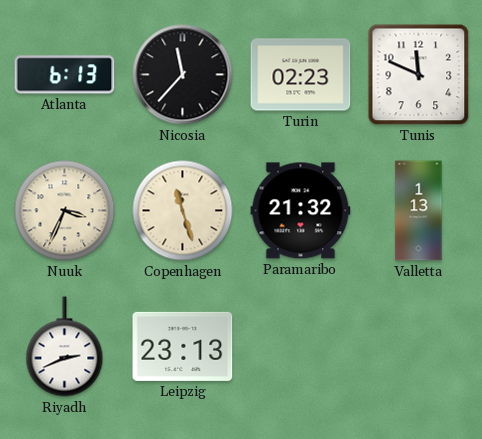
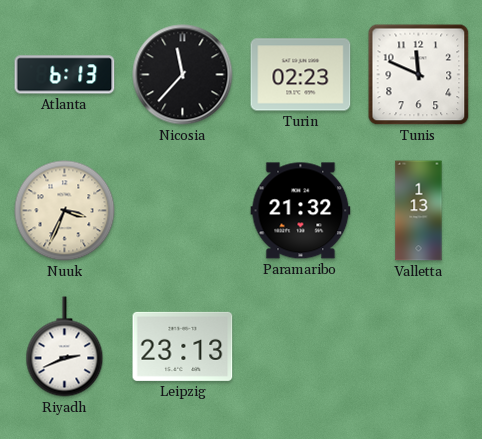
Copenhagen: 11:27 -> none (183, 211)
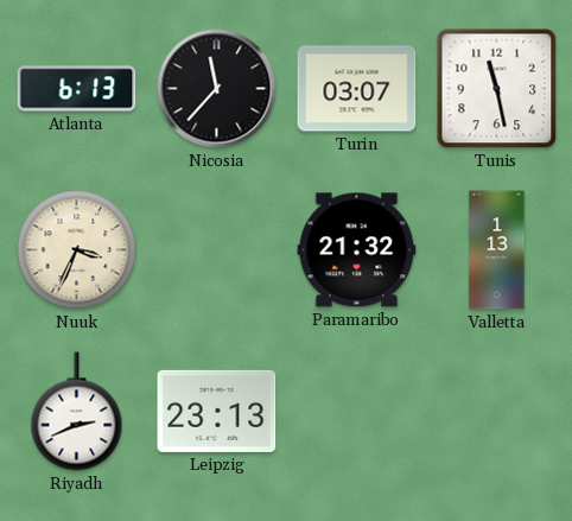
Turin: 02:23 -> 03:07 (357, 89)
Tunis: 11:49 -> 11:28 (497, 89)
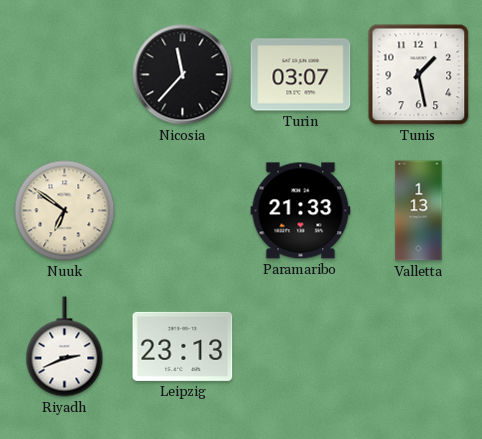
Atlanta: 6:13 -> none (77, 89)
Tunis: 11:28 -> 1:28 (419, 75)
Nuuk: 3:34 -> 6:51 (65, 211)
Paramaribo: 21:32 -> 21:33 (301, 211)
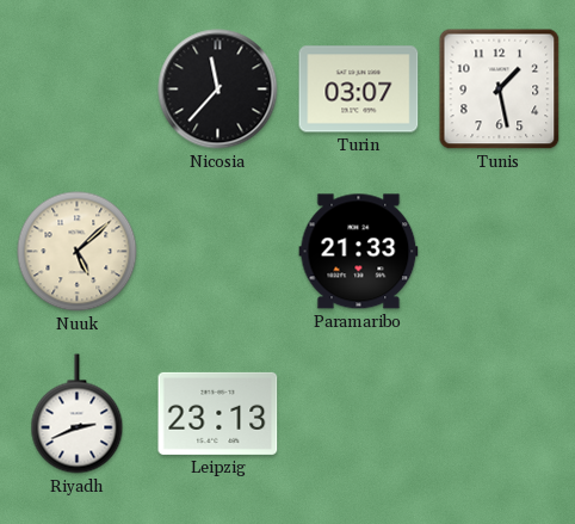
Nuuk: 6:51 -> 5:08 (78, 252)
Valletta: 1:13 -> none (419, 211)
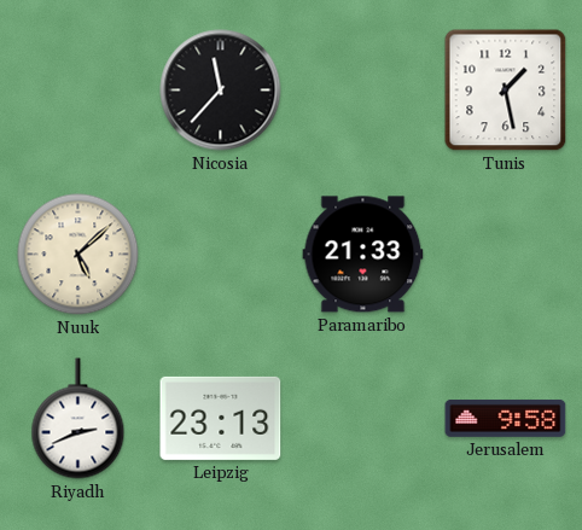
Turin: 03:07 -> none (359, 90)
Jerusalem: none -> 9:58 (506, 418)
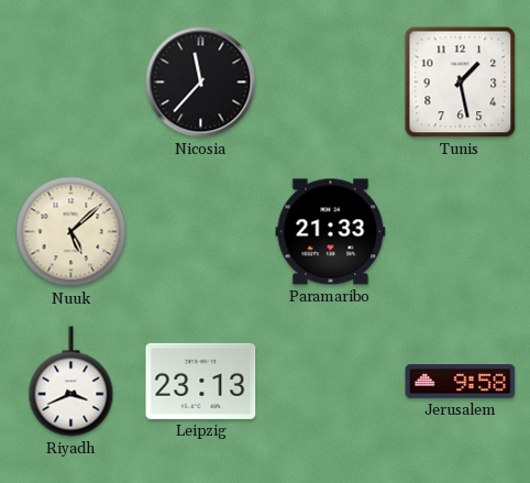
Riyadh: 2:41 -> 3:41 (71, 382)
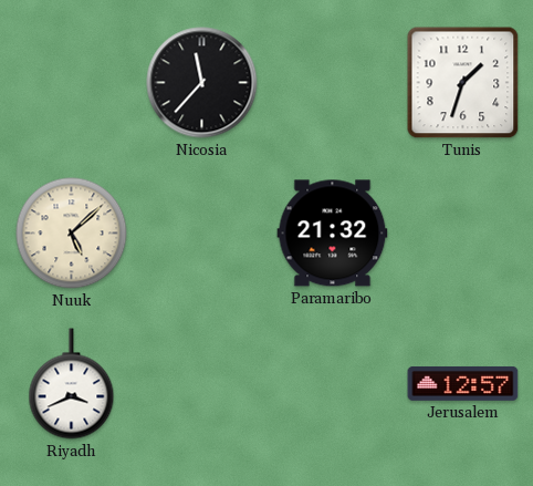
Tunis: 1:28 -> 1:33 (463, 83)
Paramaribo: 21:33 -> 21:32 (333, 234)
Leipzig: 23:13 -> none (201, 381)
Jerusalem: 9:58 -> 12:57 (463, 383)
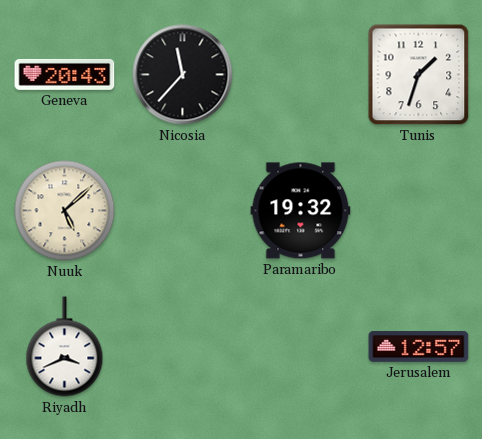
Geneva: none -> 20:43 (65, 74)
Paramaribo: 21:32 -> 19:32 (301, 211)
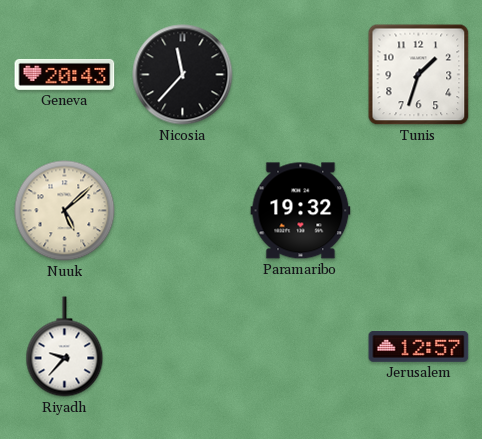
Riyadh: 3:41 -> 9:37 (65, 347)
